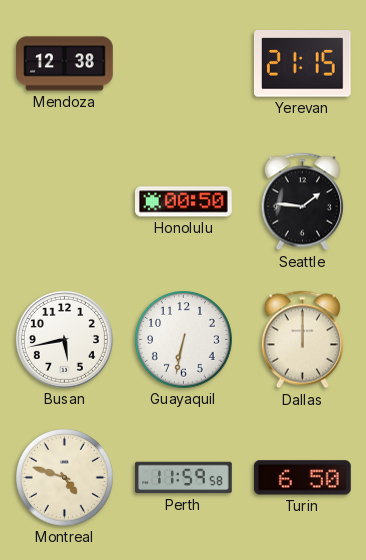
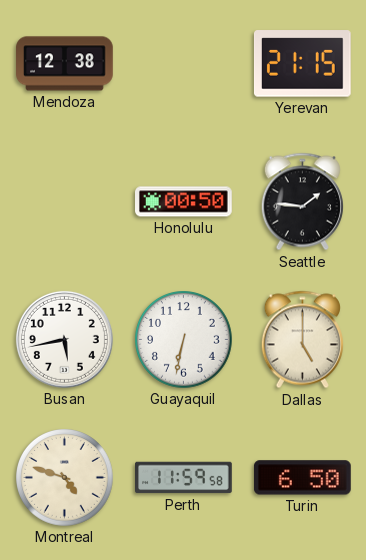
Dallas: 12:00 -> 5:00 (302, 340)
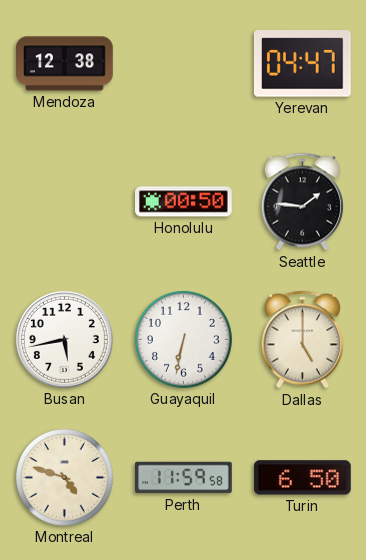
Yerevan: 21:15 -> 04:47 (302, 64)
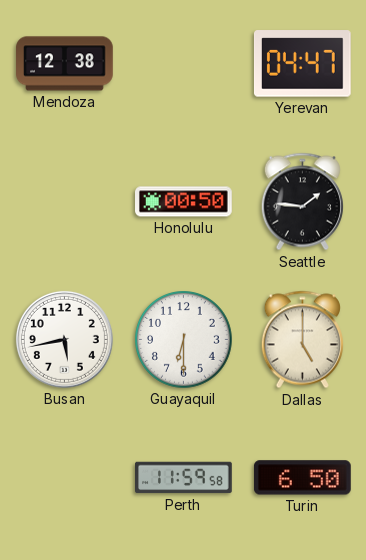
Guayaquil: 6:32 -> 6:30 (184, 340)
Montreal: 4:48 -> none (65, 478)
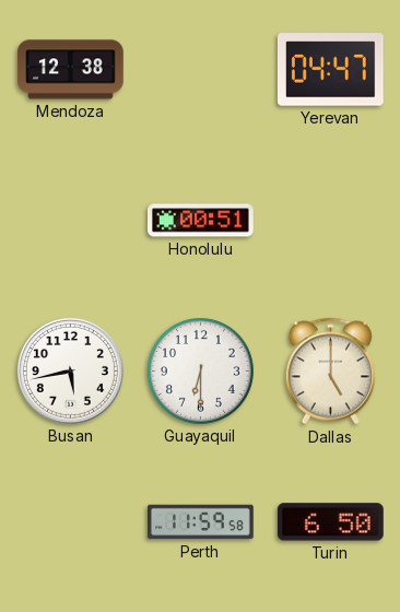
Honolulu: 00:50 -> 00:51 (201, 221)
Seattle: 1:46 -> none (302, 202)
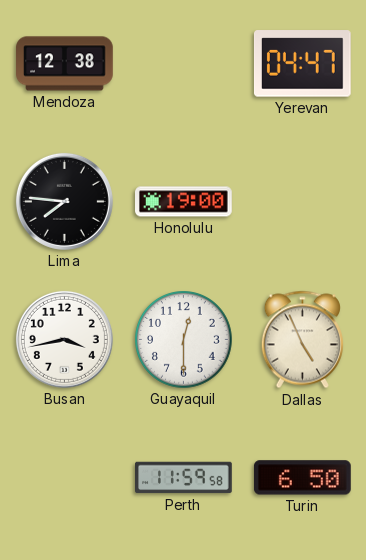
Lima: none -> 7:46 (64, 201)
Honolulu: 00:51 -> 19:00 (184, 202)
Busan: 5:43 -> 3:43 (64, 339)
Guayaquil: 6:30 -> 12:30 (184, 340)
Dallas: 5:00 -> 4:56 (302, 340)
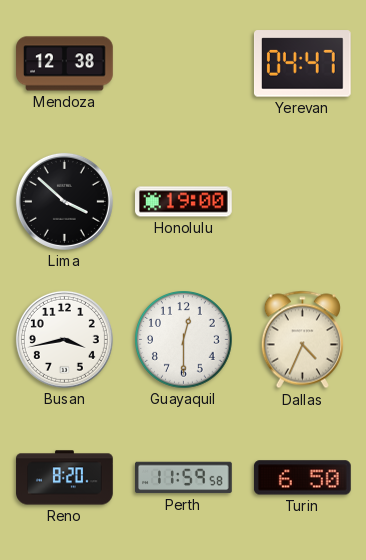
Lima: 7:46 -> 3:52 (64, 201)
Dallas: 4:56 -> 4:34 (302, 340)
Reno: none -> 8:20 (65, 478)
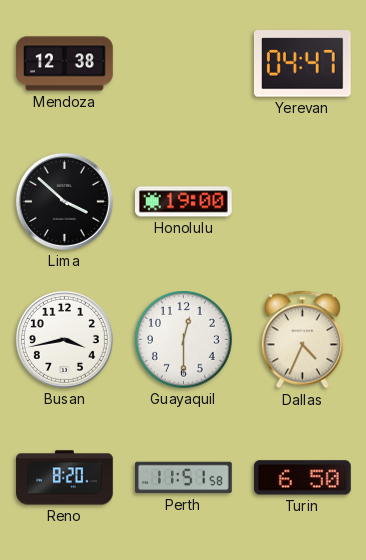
Perth: 11:59 -> 11:51 (184, 478)
